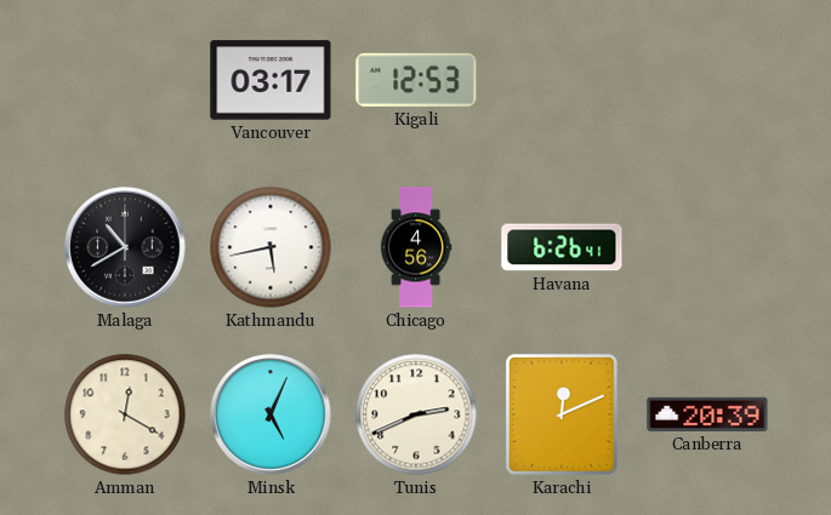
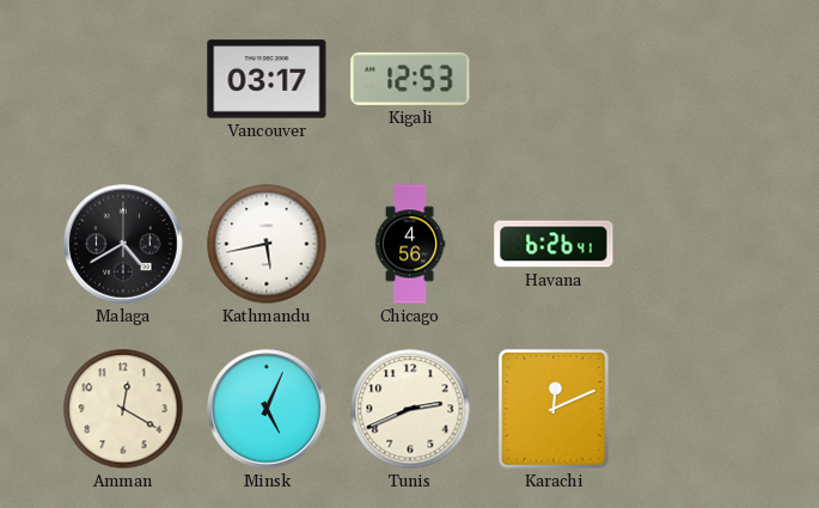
Malaga: 10:40 -> 4:40 (123, 244)
Canberra: 20:39 -> none (707, 414)
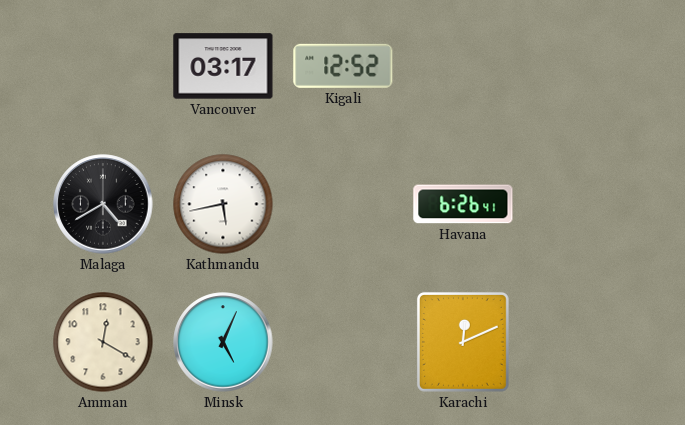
Kigali: 12:53 -> 12:52 (343, 66)
Chicago: 4:56 -> none (410, 244)
Tunis: 2:41 -> none (410, 409)
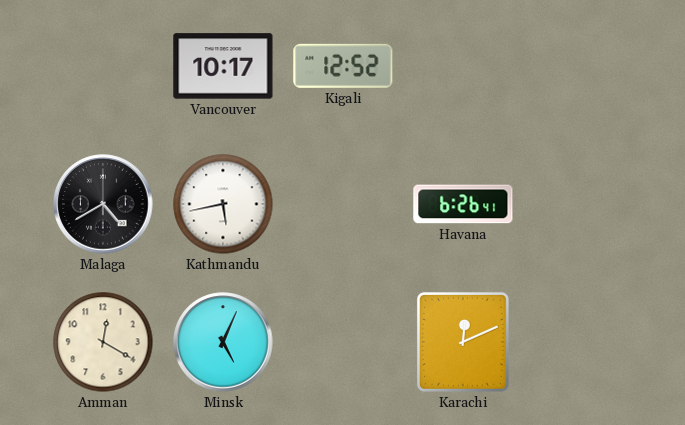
Vancouver: 03:17 -> 10:17 (223, 66)
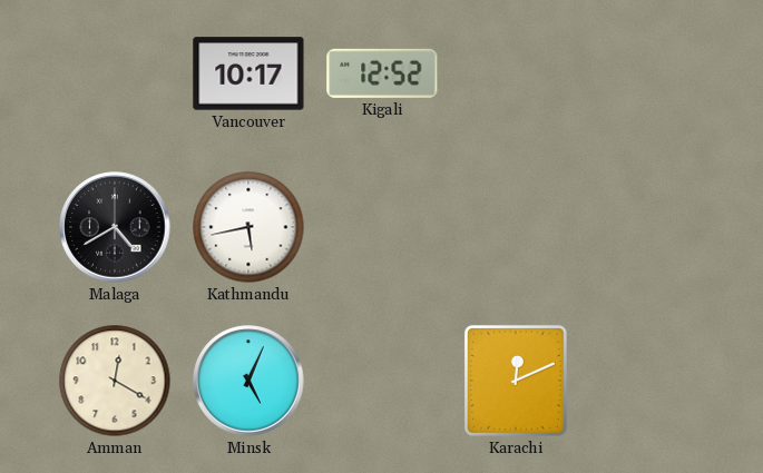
Havana: 6:26 -> none (463, 204)
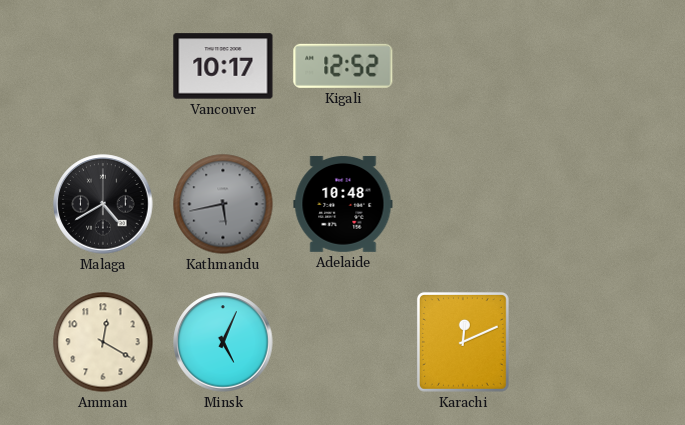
Kathmandu dial: white -> grey (223, 204)
Adelaide: none -> 10:48 (343, 204)
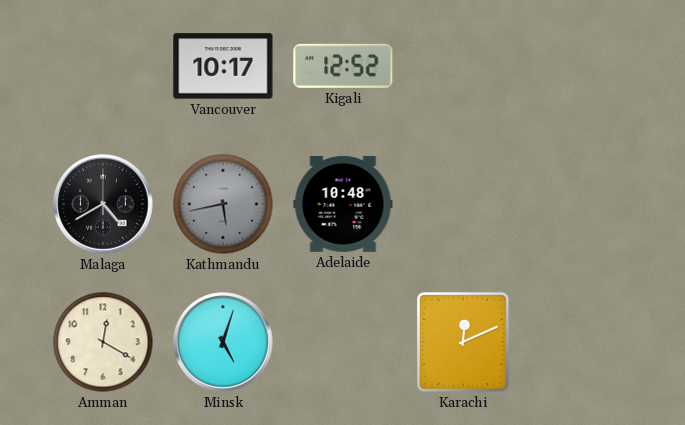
Minsk: 5:04 -> 5:03 (223, 342)
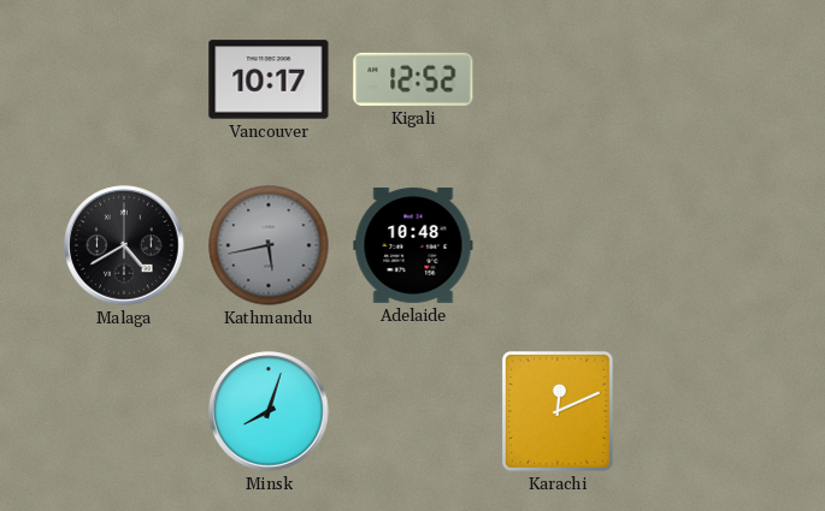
Amman: 12:20 -> none (103, 342)
Minsk: 5:03 -> 8:03 (269, 411)
